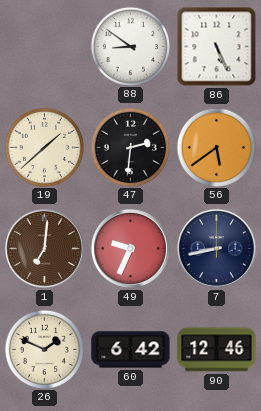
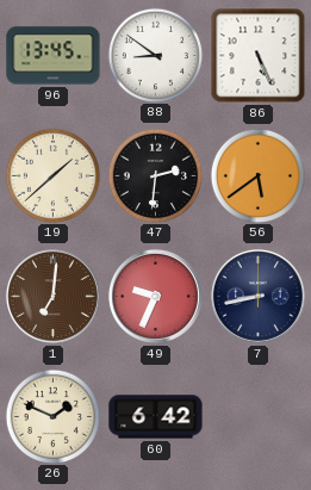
96: none -> 13:45 (54, 56)
90: 12:46 -> none (217, 350)
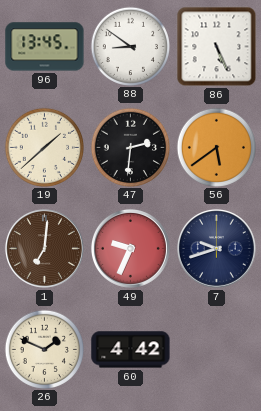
7: 8:43 -> 9:42 (216, 248)
60: 6:42 -> 4:42 (131, 350)
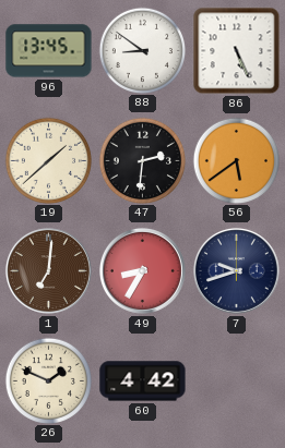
49: 9:34 -> 8:35 (142, 270)
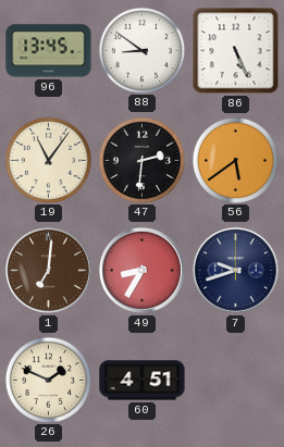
19: 1:38 -> 11:06 (48, 160)
60: 4:42 -> 4:51 (143, 381)
